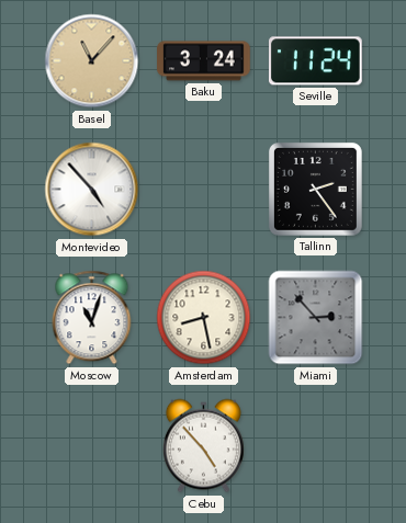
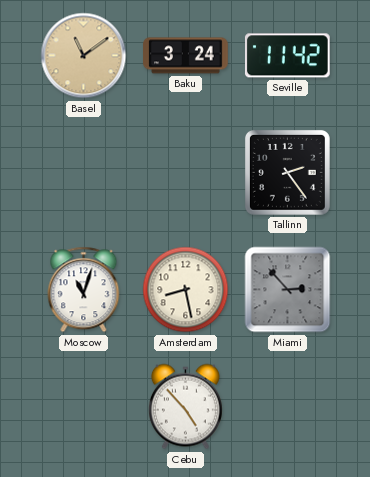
Basel: 11:07 -> 11:09 (84, 56)
Seville: 11:24 -> 11:42 (287, 56)
Montevideo: 4:53 -> none (92, 190)
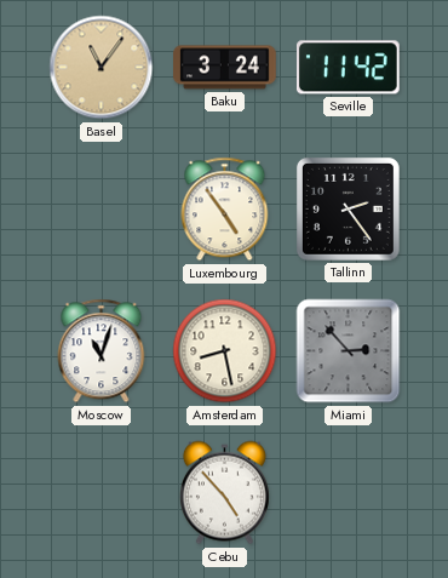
Basel: 11:09 -> 11:06 (102, 68)
Luxembourg: none -> 4:54 (225, 210)
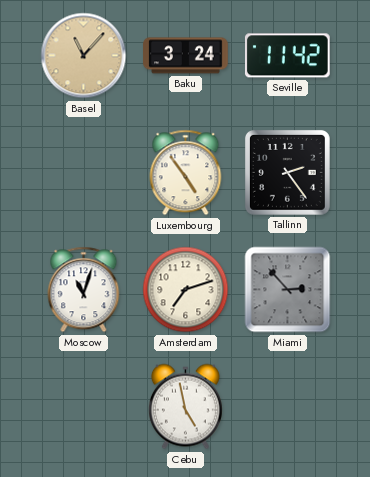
Basel: 11:06 -> 11:07 (84, 56)
Amsterdam: 8:28 -> 7:12 (186, 290)
Cebu: 4:53 -> 4:58 (185, 407)
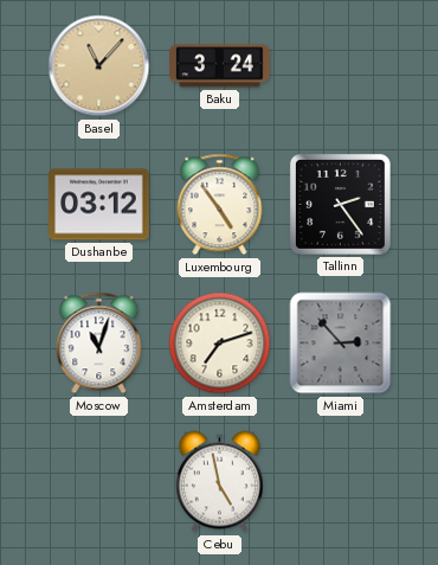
Seville: 11:42 -> none (287, 56)
Dushanbe: none -> 03:12 (99, 205)
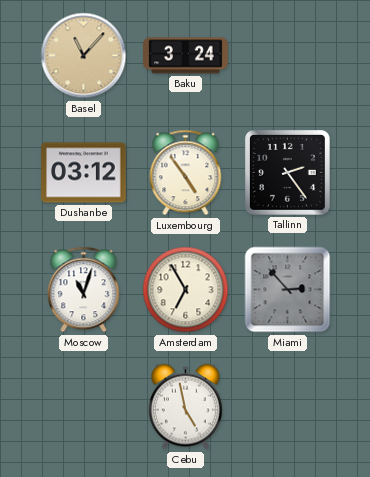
Amsterdam: 7:12 -> 6:55 (186, 290)
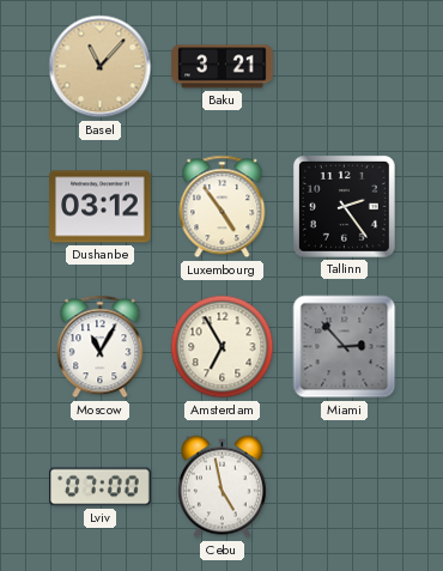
Baku: 3:24 -> 3:21 (223, 67)
Moscow: 11:03 -> 11:05 (101, 347)
Lviv: none -> 07:00 (101, 487)
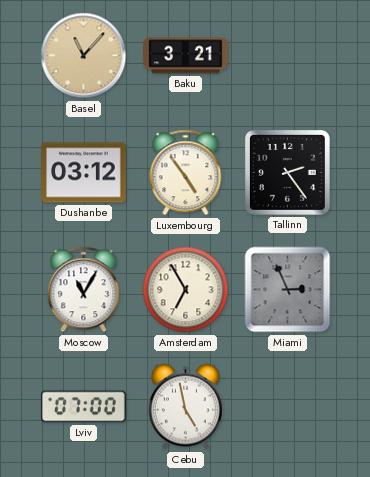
Miami: 2:53 -> 2:56 (288, 290)
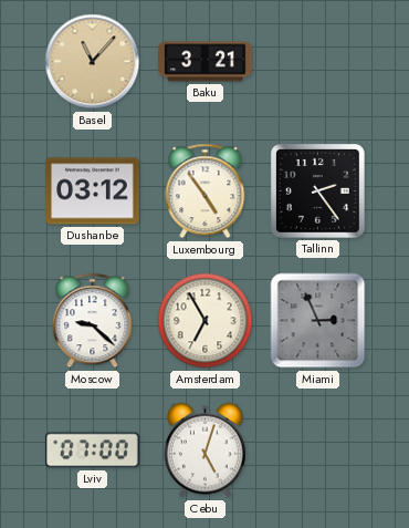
Moscow: 11:05 -> 9:22 (93, 321)
Cebu: 4:58 -> 5:03 (204, 451)
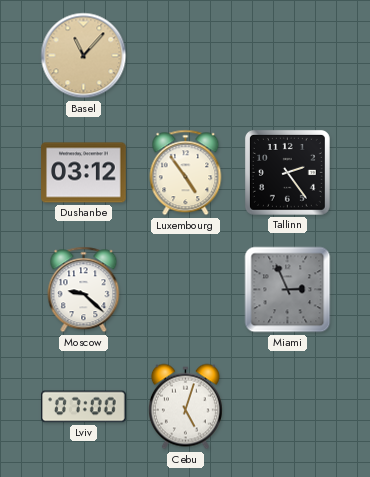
Baku: 3:21 -> none (206, 62)
Amsterdam: 6:55 -> none (206, 321)
